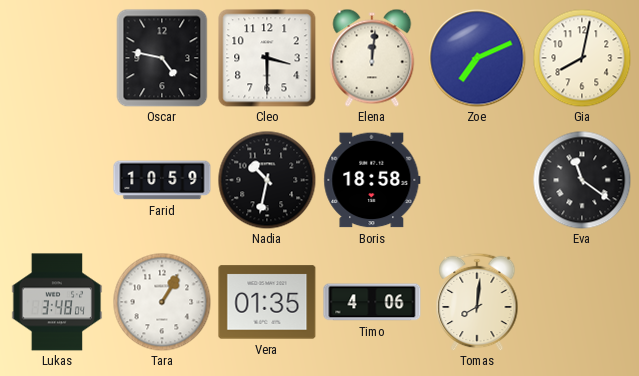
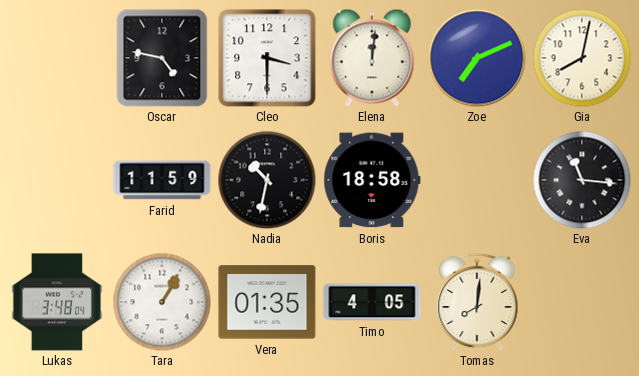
Farid: 10:59 -> 11:59 (162, 180)
Eva: 11:21 -> 11:16 (582, 180)
Timo: 4:06 -> 4:05 (372, 302)
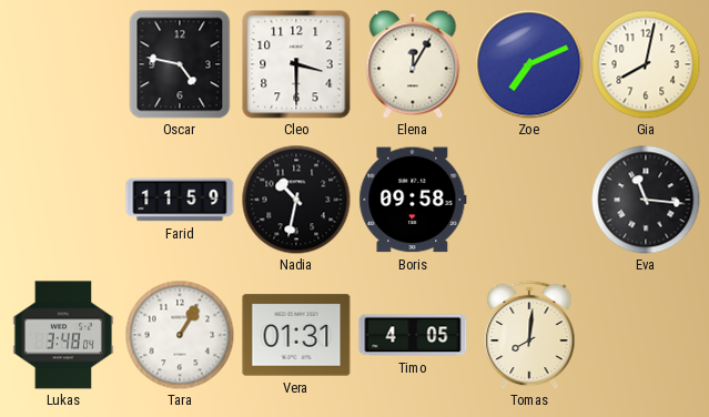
Elena: 12:01 -> 12:05 (413, 64)
Boris: 18:58 -> 09:58 (413, 200)
Vera: 01:35 -> 01:31 (296, 335)
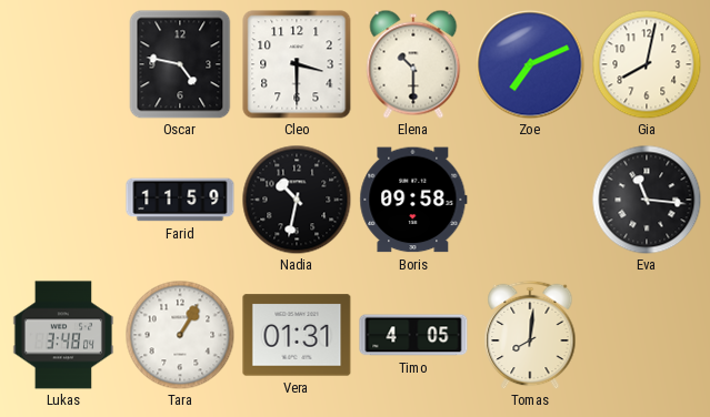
Elena: 12:05 -> 10:30 (413, 64)
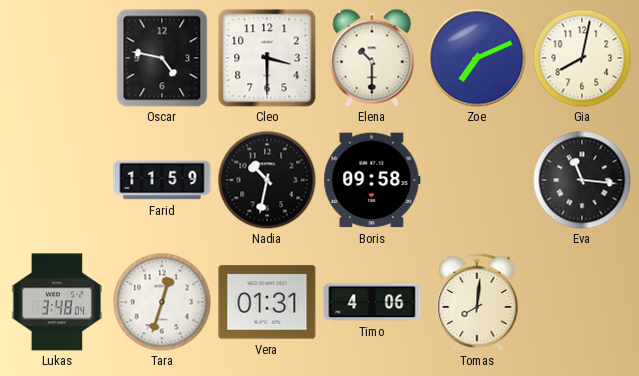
Tara: 1:05 -> 12:33 (162, 302)
Timo: 4:05 -> 4:06 (372, 302)
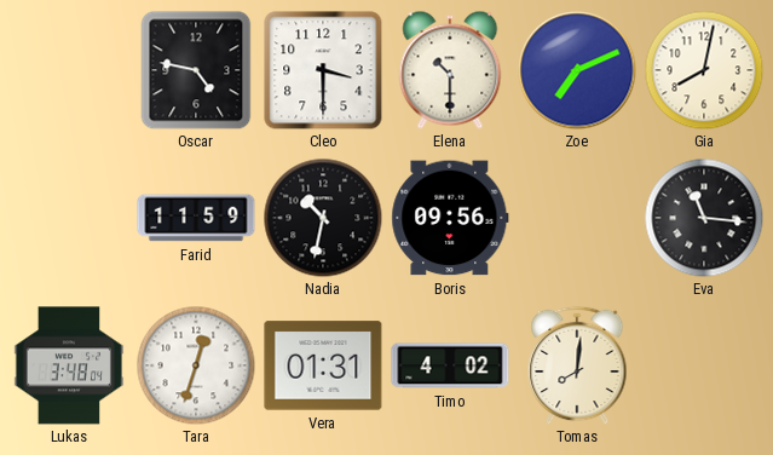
Boris: 09:58 -> 09:56 (450, 218)
Timo: 4:06 -> 4:02 (450, 365)
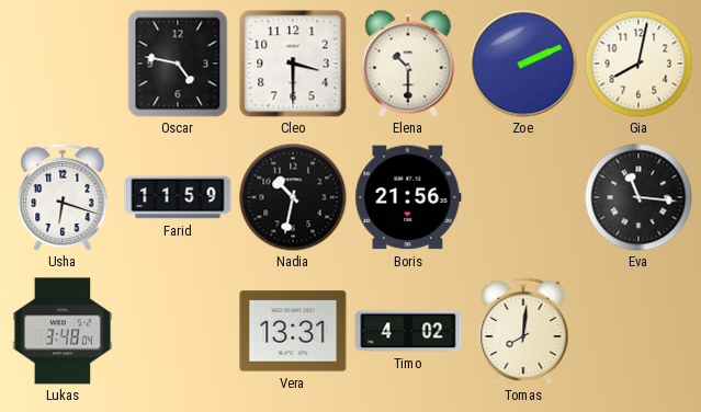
Zoe: 7:11 -> 2:11 (523, 64)
Usha: none -> 6:18 (63, 197)
Boris: 09:56 -> 21:56 (408, 197)
Tara: 12:33 -> none (196, 365)
Vera: 01:31 -> 13:31 (293, 331)
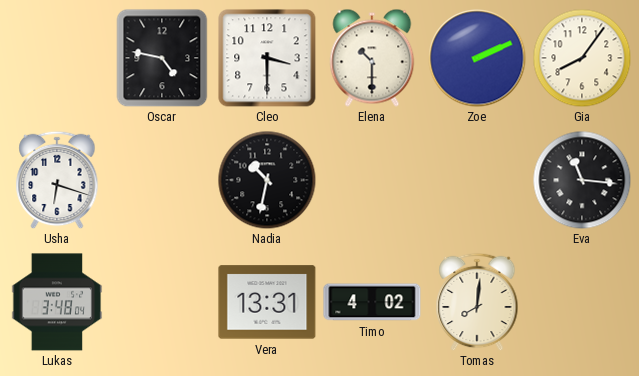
Gia: 8:02 -> 8:06 (582, 58)
Farid: 11:59 -> none (178, 197)
Boris: 21:56 -> none (408, 197)
